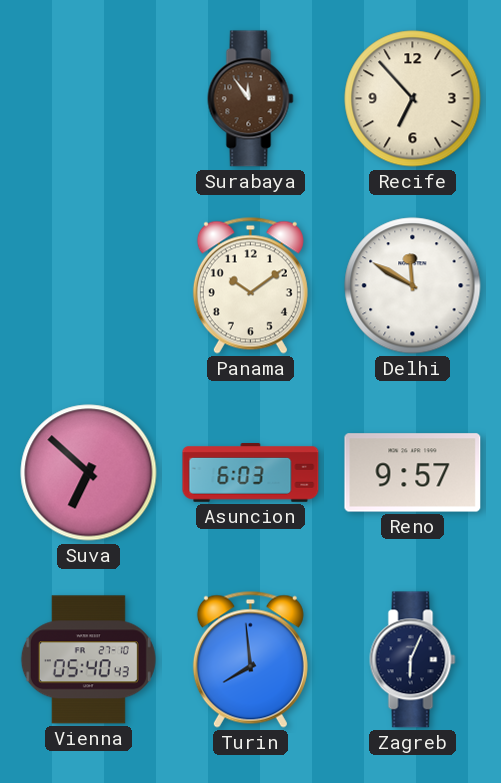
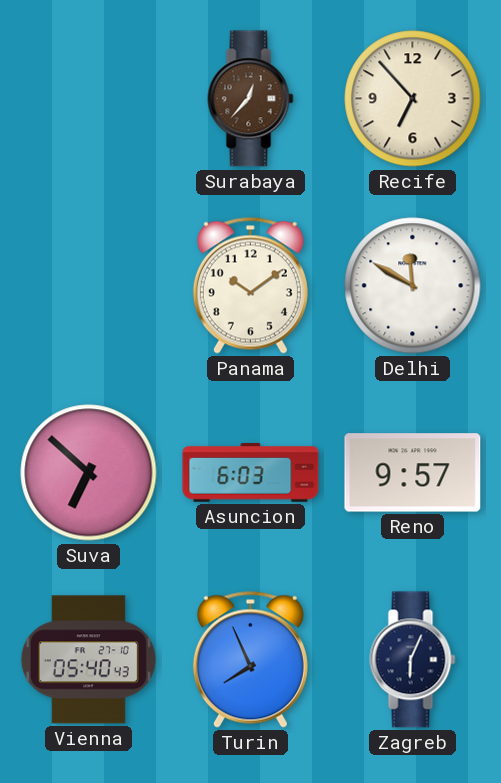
Surabaya: 11:54 -> 12:37 (251, 99)
Turin: 7:59 -> 7:56 (250, 659)
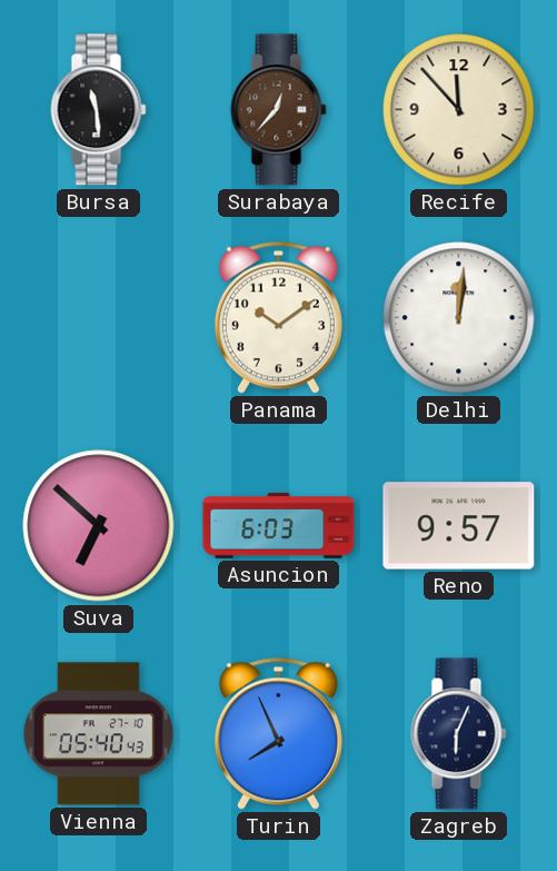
Bursa: none -> 11:29 (99, 110)
Recife: 6:53 -> 11:53 (459, 110)
Delhi: 11:50 -> 12:01 (459, 318)
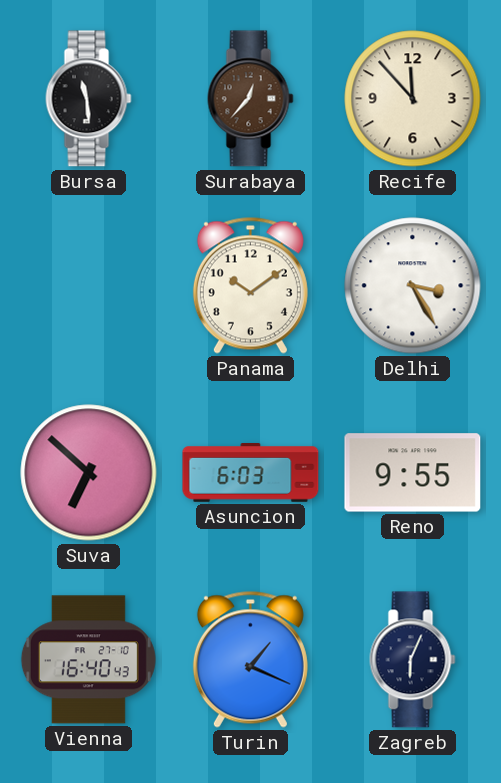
Delhi: 12:01 -> 3:25 (413, 286)
Reno: 9:57 -> 9:55 (413, 473)
Vienna: 05:40 -> 16:40 (88, 660)
Turin: 7:56 -> 1:19 (250, 659)
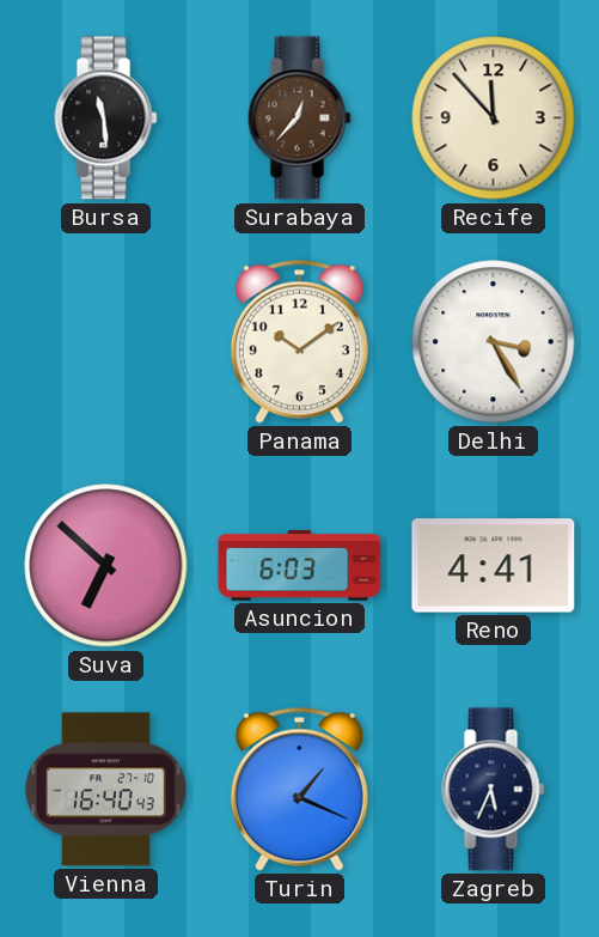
Reno: 9:55 -> 4:41 (494, 566)
Zagreb: 6:04 -> 5:34 (494, 790)
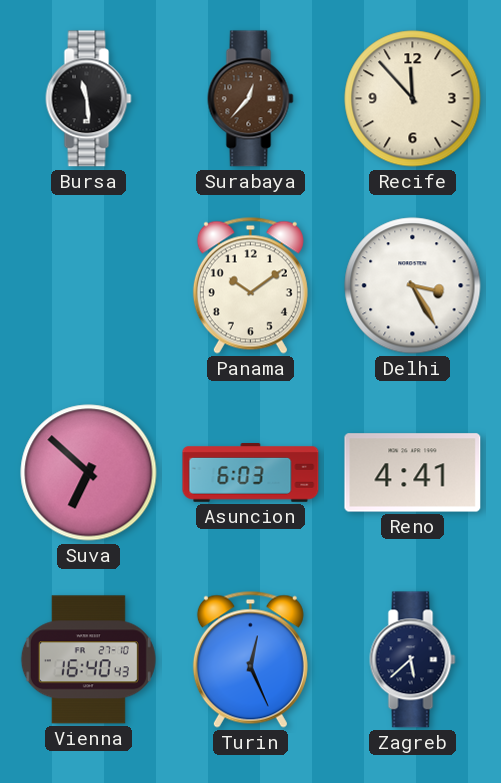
Turin: 1:19 -> 12:26 (250, 659)
Zagreb: 5:34 -> 5:38 (413, 660)
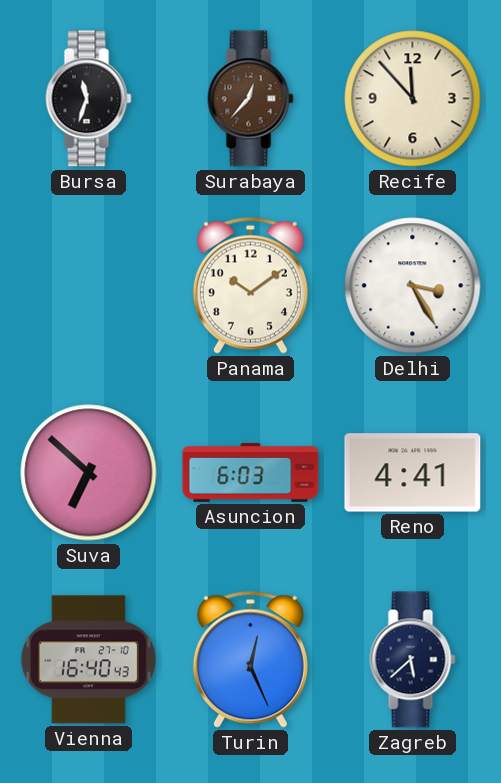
Bursa: 11:29 -> 11:33 (89, 99)
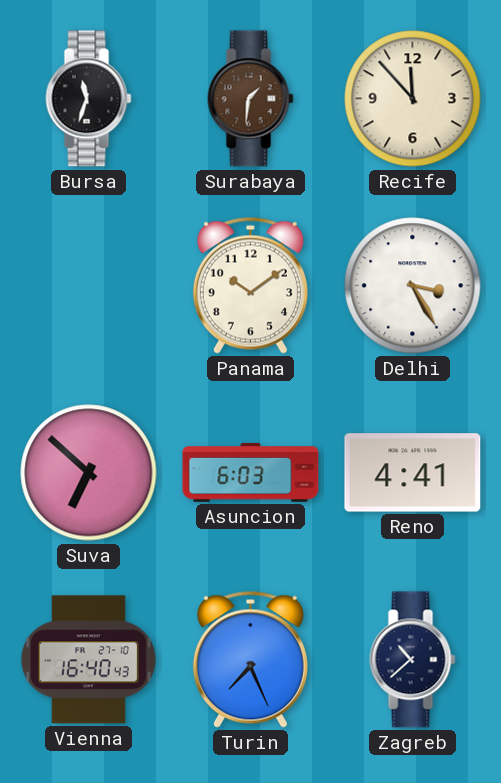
Surabaya: 12:37 -> 1:31 (251, 99)
Turin: 12:26 -> 7:26 (250, 659)
Zagreb: 5:38 -> 10:38 (413, 660)
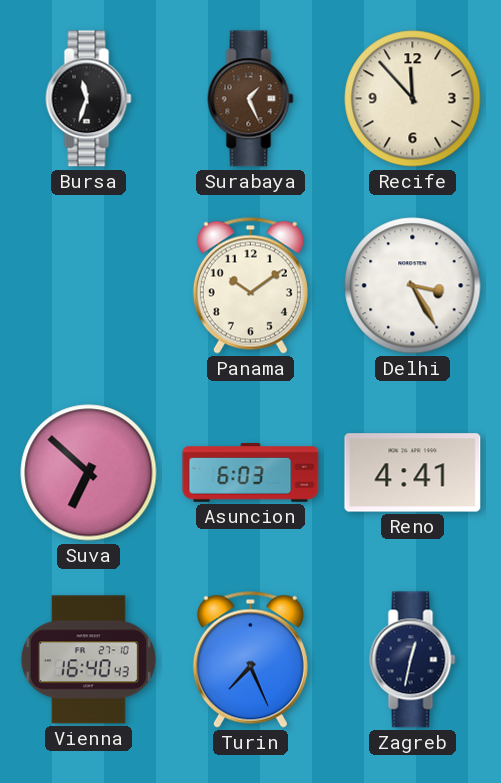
Surabaya: 1:31 -> 1:26 (251, 99)
Zagreb: 10:38 -> 12:32 (413, 660)
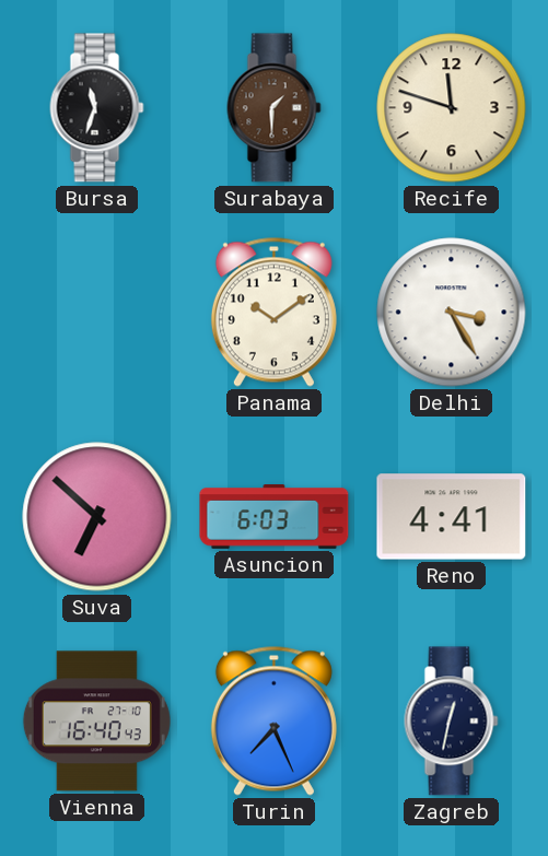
Surabaya: 1:26 -> 1:30 (275, 108)
Recife: 11:53 -> 11:48 (452, 108)
